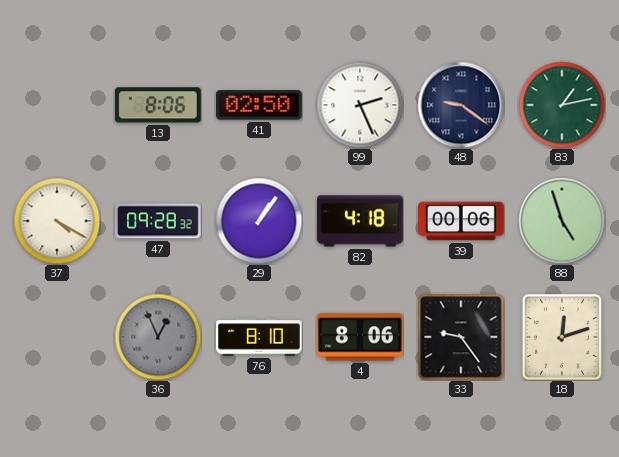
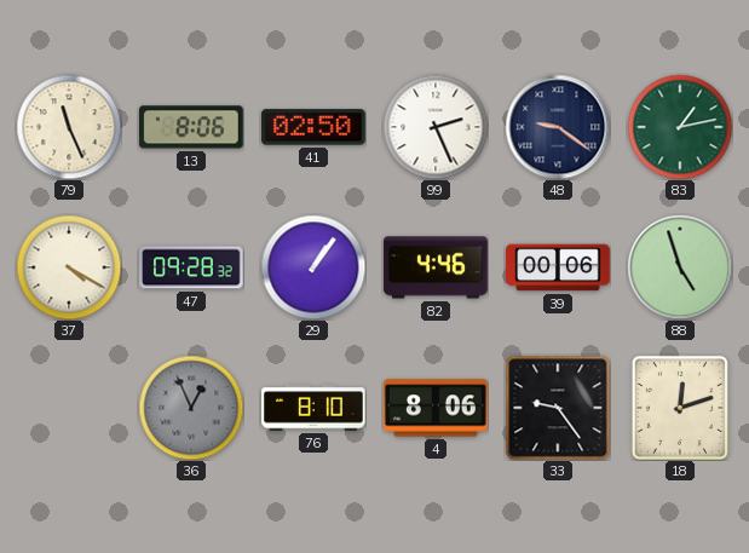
79: none -> 11:26 (69, 127)
82: 4:18 -> 4:46 (436, 267)
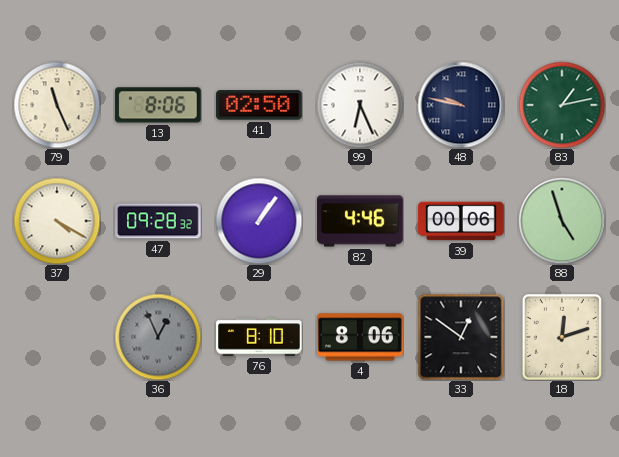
99: 2:26 -> 6:26 (360, 105)
48: 9:21 -> 9:47 (461, 105)
33: 9:24 -> 12:51 (461, 337)
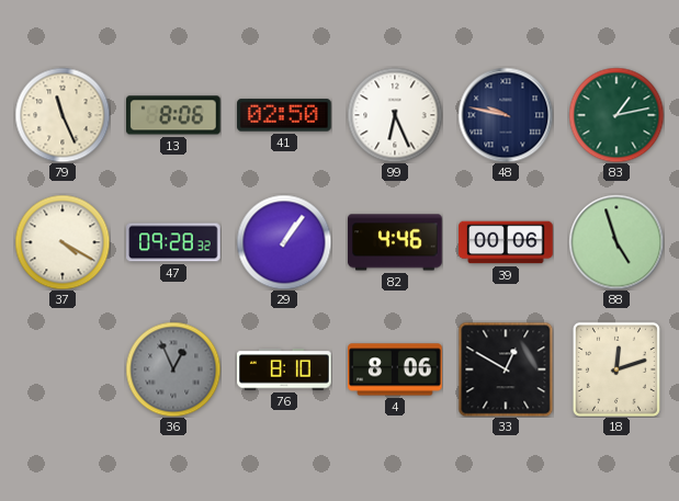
33: 12:51 -> 12:50 (506, 369)
